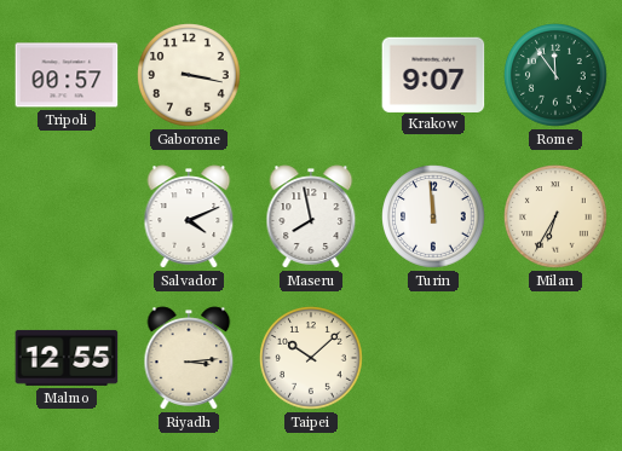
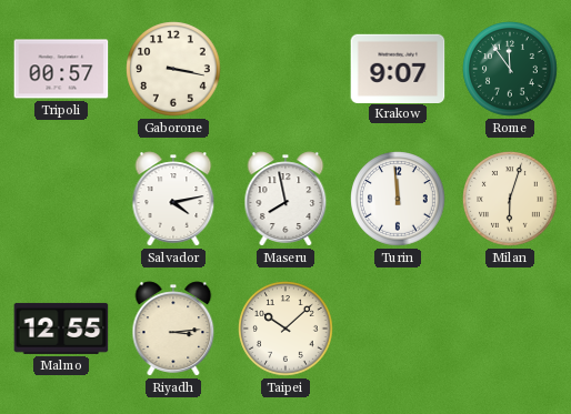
Salvador: 4:11 -> 4:13 (173, 199)
Milan: 6:35 -> 6:03 (510, 199)
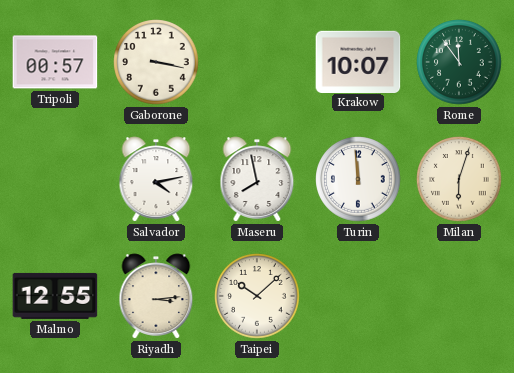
Krakow: 9:07 -> 10:07 (358, 61)
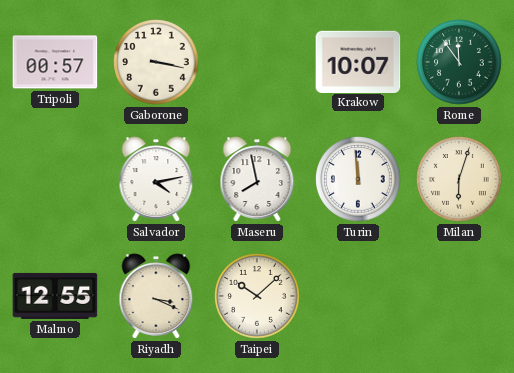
Riyadh: 3:14 -> 3:19 (156, 296)
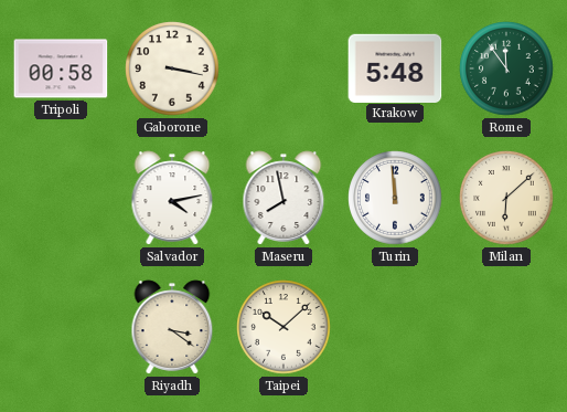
Tripoli: 00:57 -> 00:58 (61, 68)
Krakow: 10:07 -> 5:48 (395, 67)
Milan: 6:03 -> 6:08 (506, 198)
Malmo: 12:55 -> none (55, 296)
Riyadh: 3:19 -> 3:21 (172, 327)
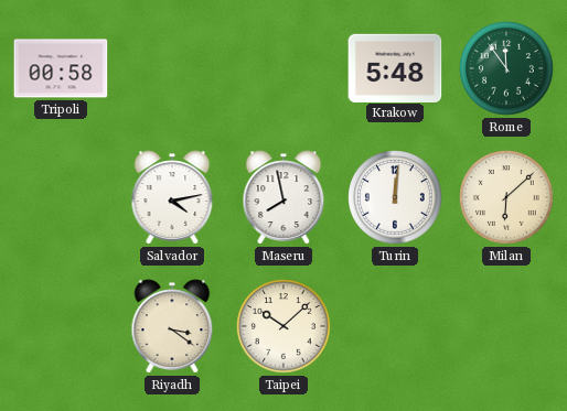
Gaborone: 3:17 -> none (172, 68)
Turin: 11:59 -> 12:01 (395, 197)
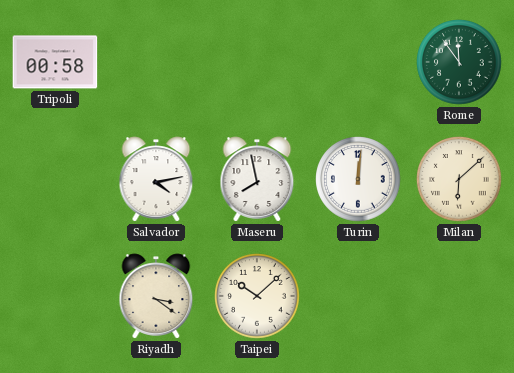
Krakow: 5:48 -> none (395, 67)
